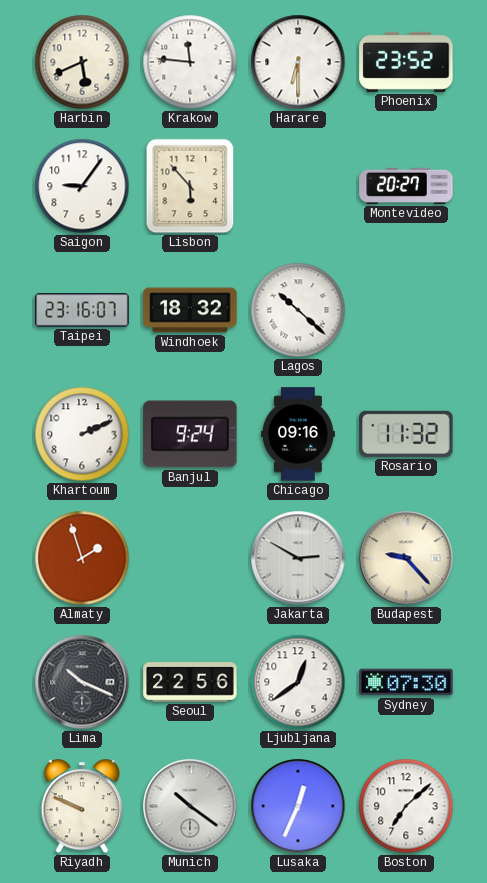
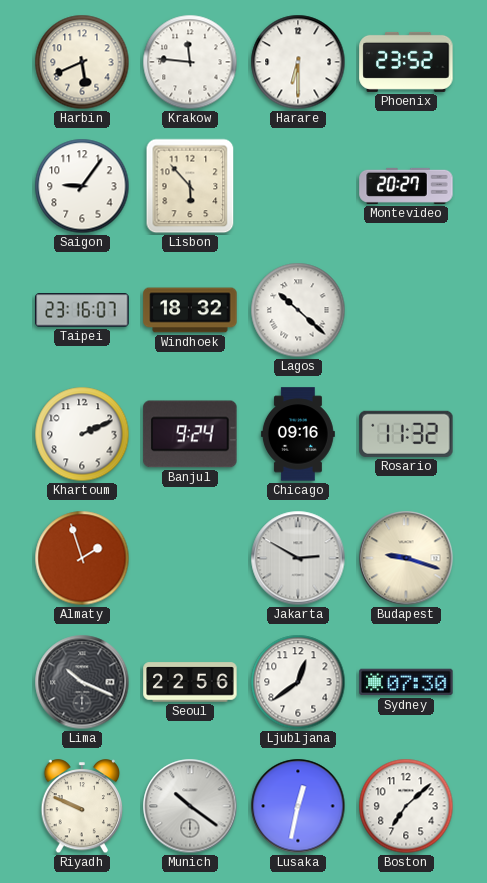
Budapest: 9:23 -> 9:18 (406, 558)
Lusaka: 12:34 -> 12:32 (298, 806)
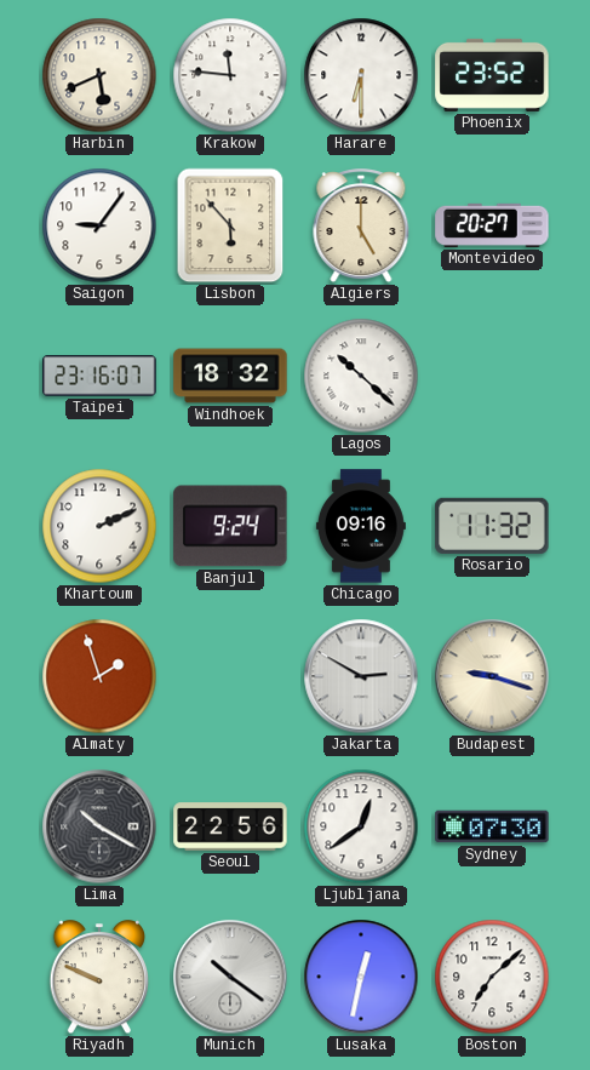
Algiers: none -> 5:00 (361, 227)
Lima: 10:19 -> 10:20 (99, 826)
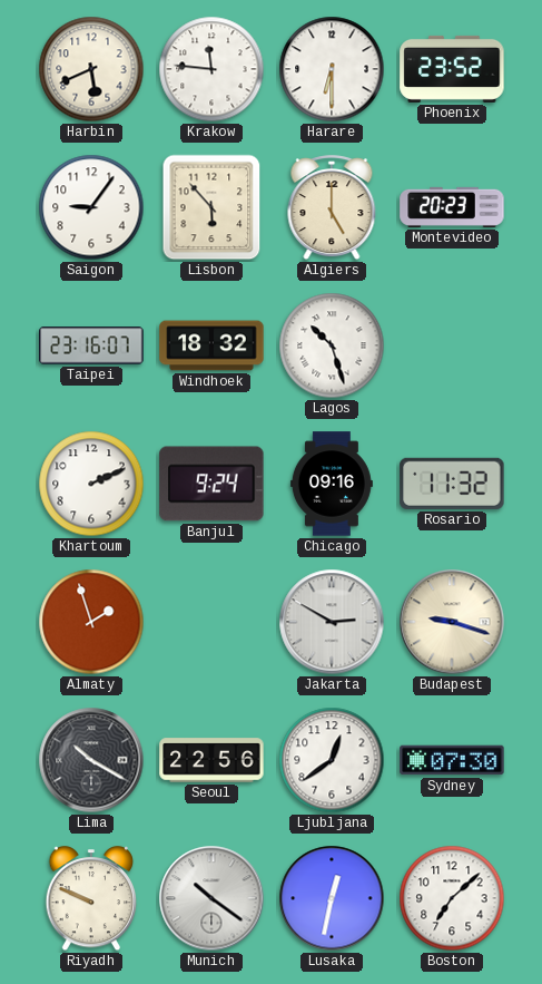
Montevideo: 20:27 -> 20:23 (452, 207)
Lagos: 10:22 -> 10:27 (332, 345)
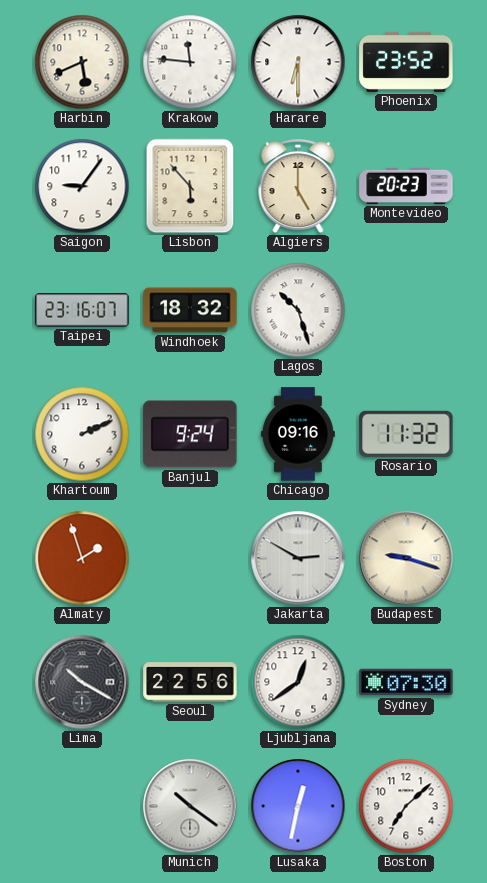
Riyadh: 9:49 -> none (91, 899)
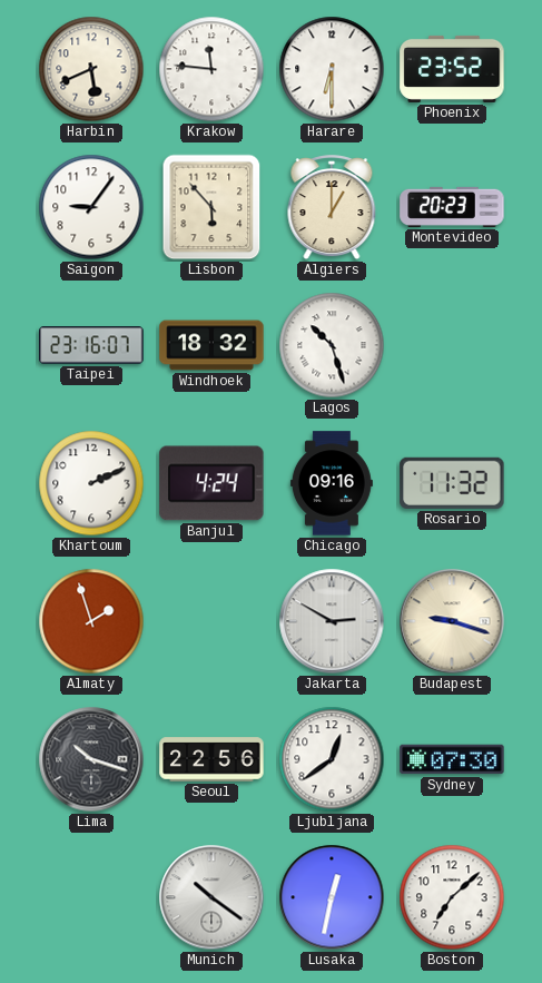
Algiers: 5:00 -> 1:00 (332, 208)
Banjul: 9:24 -> 4:24 (211, 483)
Lima: 10:20 -> 10:18 (91, 759)
